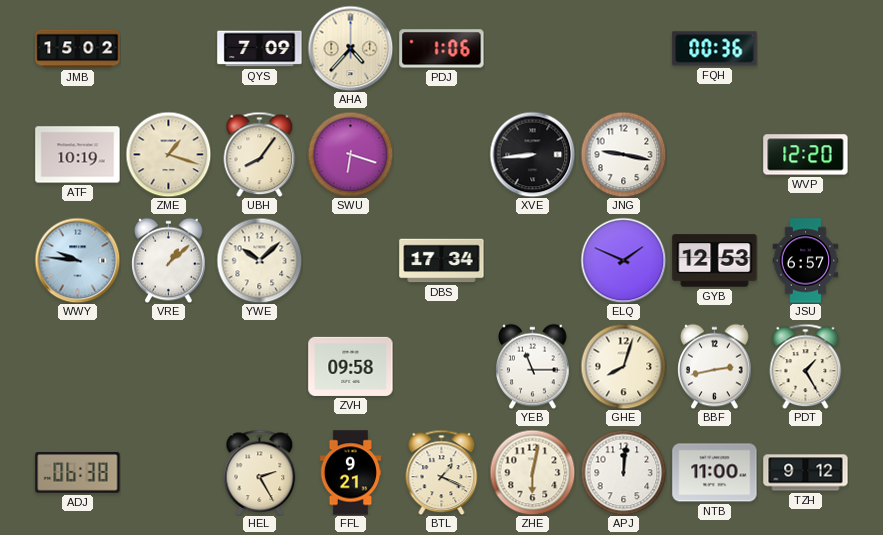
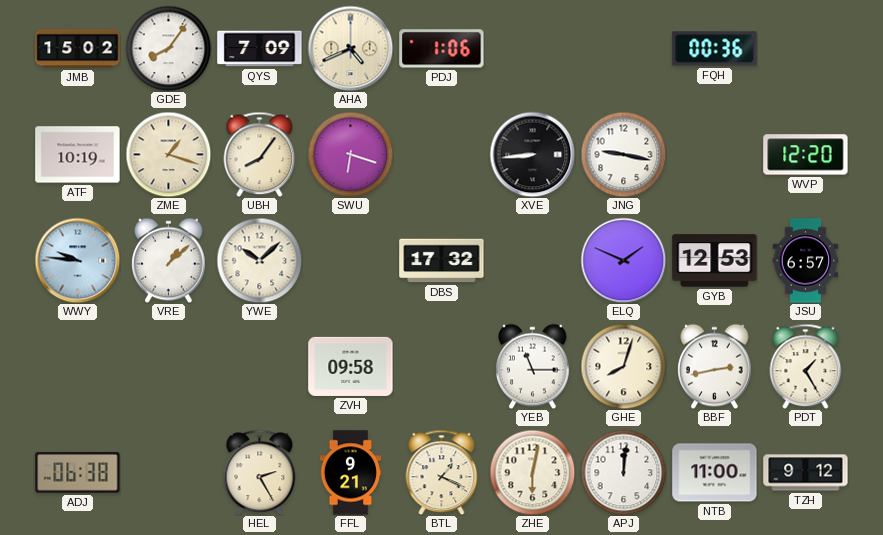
GDE: none -> 8:06 (168, 48)
AHA: 4:37 -> 4:41 (350, 48)
DBS: 17:34 -> 17:32 (442, 261)
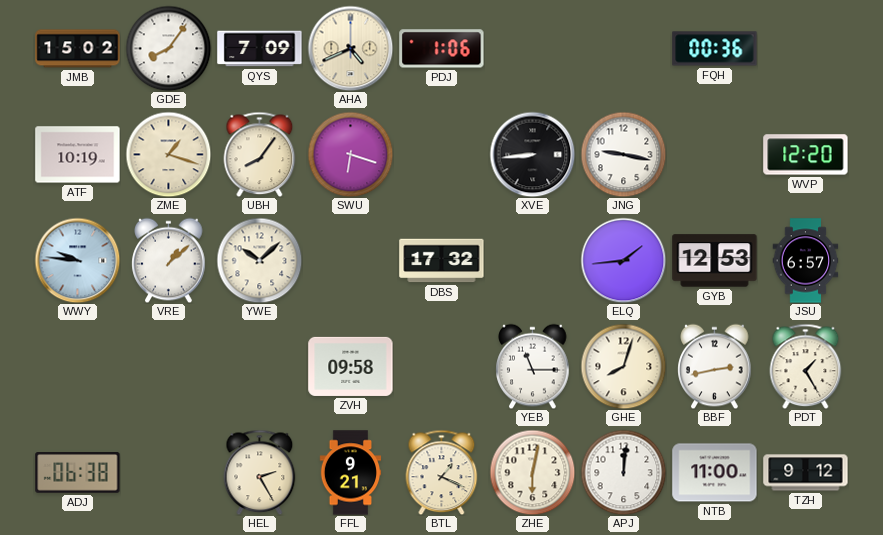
ELQ: 1:49 -> 1:44 (623, 260)
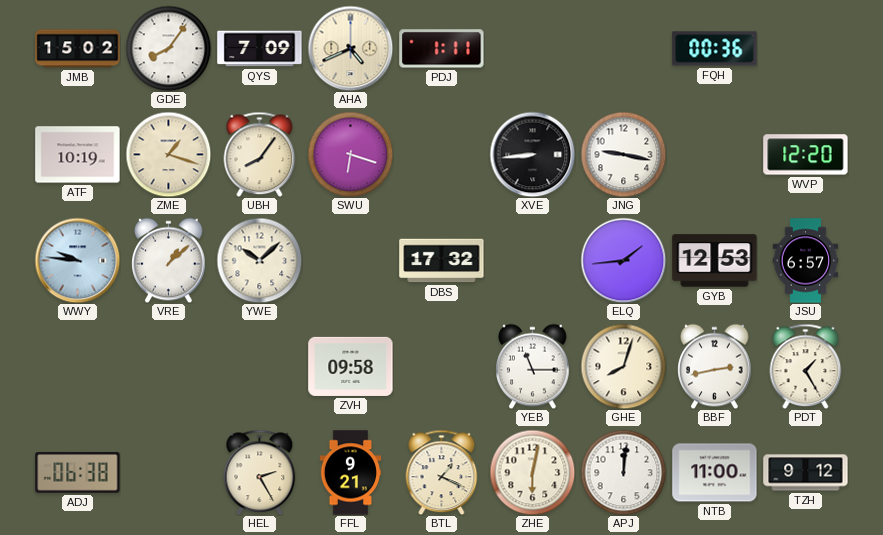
PDJ: 1:06 -> 1:11 (442, 49)
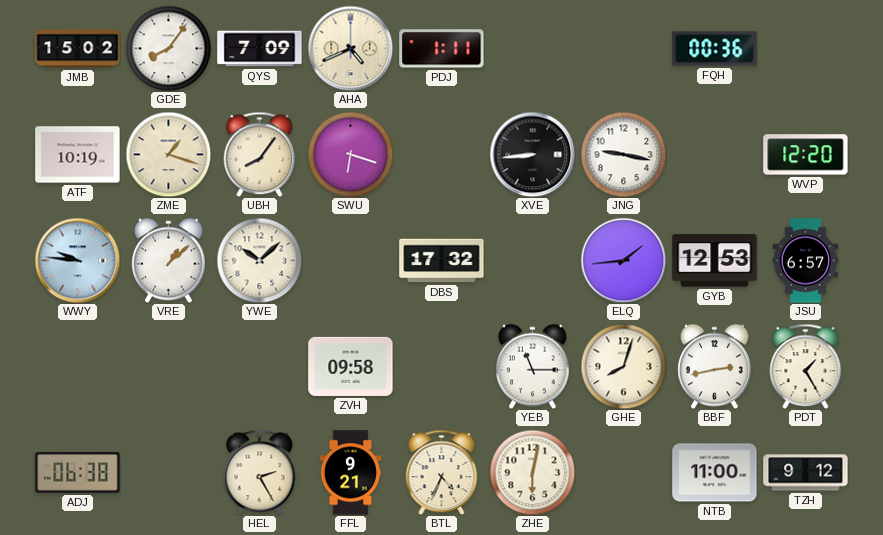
BTL: 1:19 -> 4:34 (442, 472)
APJ: 12:01 -> none (623, 472)
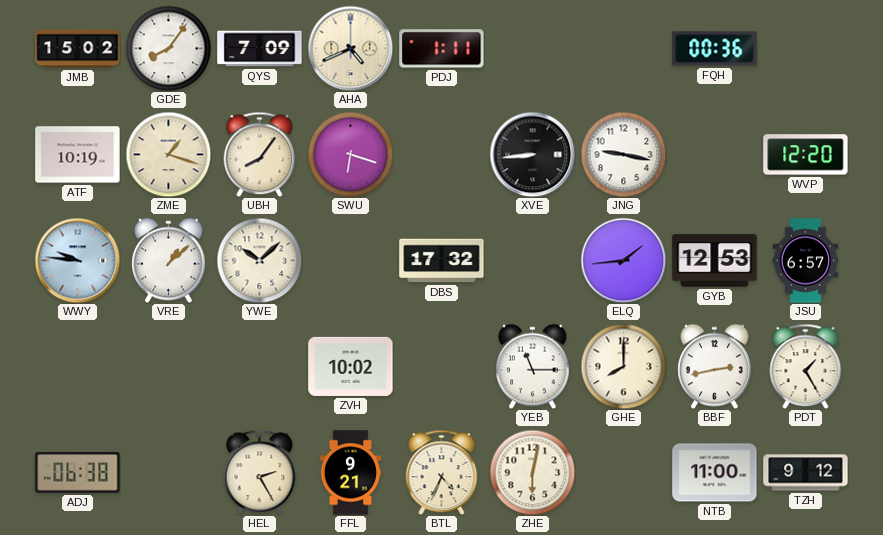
ZVH: 09:58 -> 10:02 (351, 366)
GHE: 8:03 -> 8:00 (623, 366)
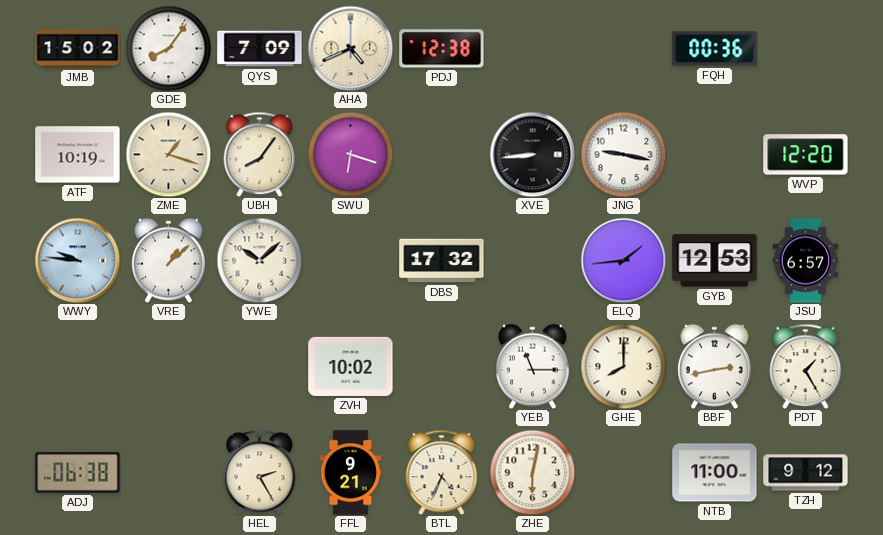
PDJ: 1:11 -> 12:38 (442, 49)
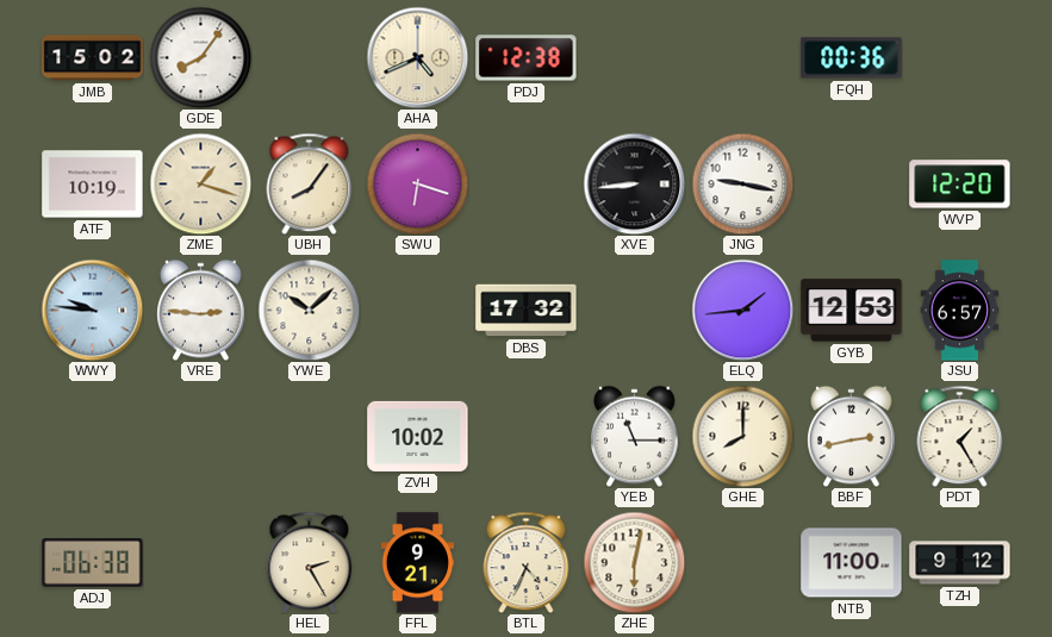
QYS: 7:09 -> none (260, 49)
VRE: 1:08 -> 2:46 (201, 310)
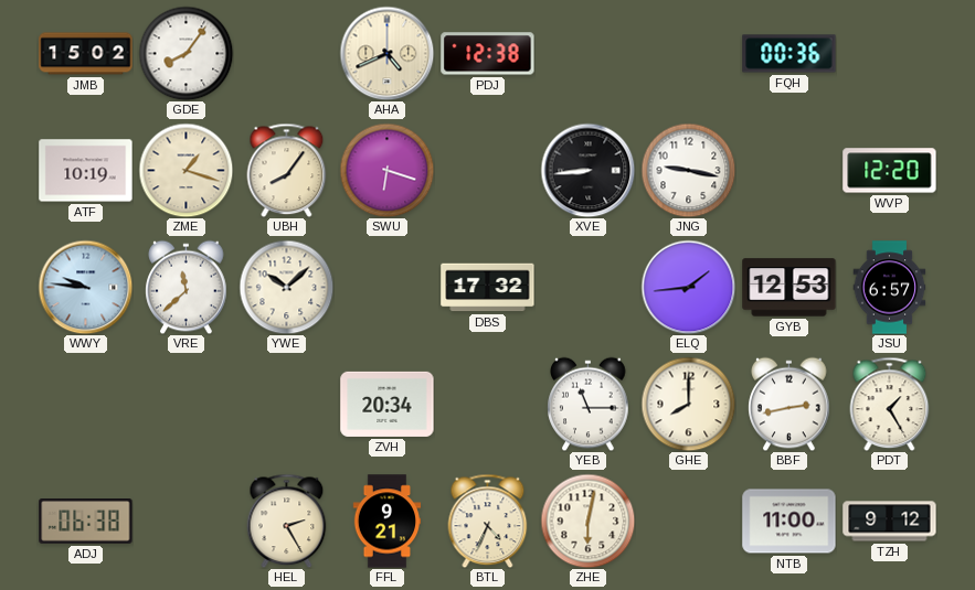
VRE: 2:46 -> 11:38 (187, 287)
ZVH: 10:02 -> 20:34 (388, 404)
